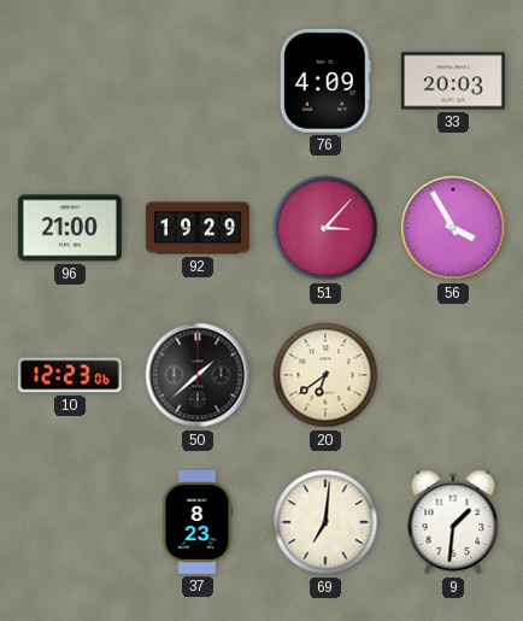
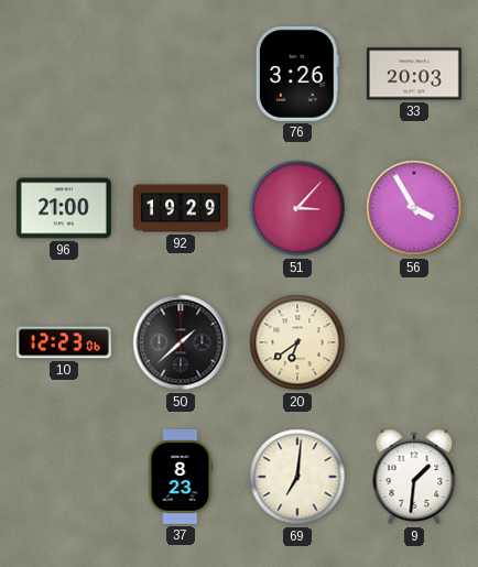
76: 4:09 -> 3:26 (297, 74)
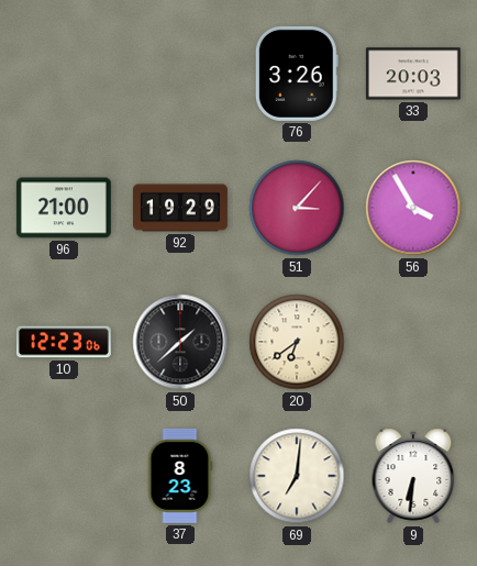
9: 1:31 -> 6:31 (413, 476)
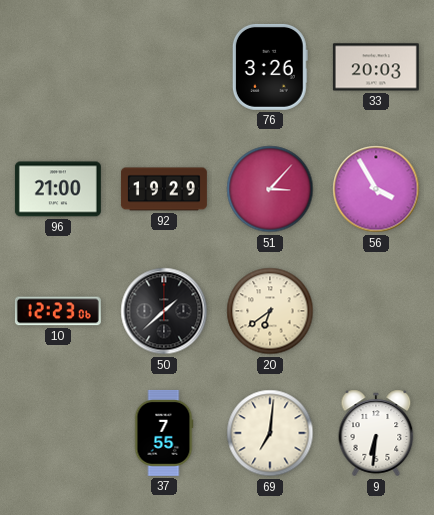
37: 8:23 -> 7:55 (164, 433)
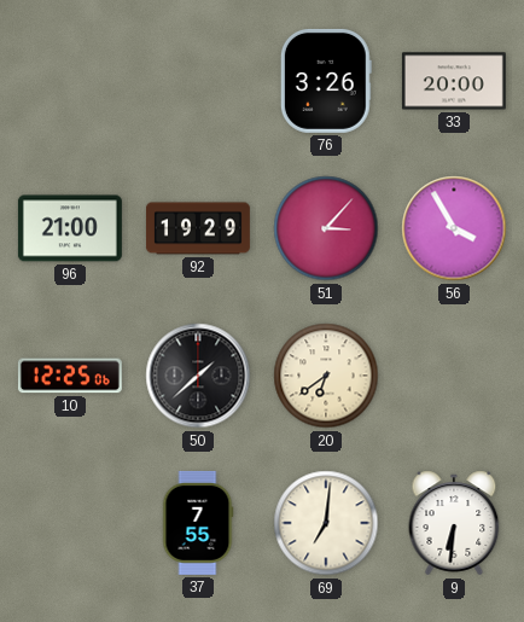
33: 20:03 -> 20:00 (454, 81)
10: 12:23 -> 12:25 (70, 376)
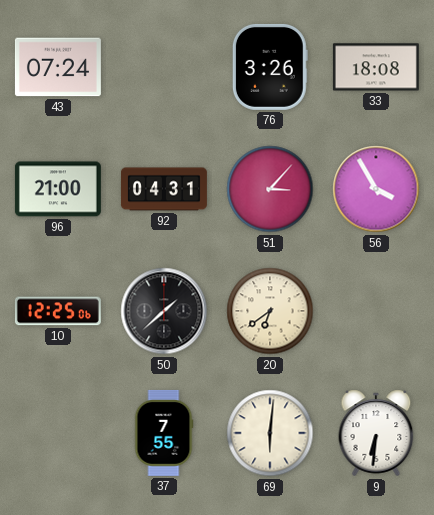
43: none -> 07:24 (58, 67)
33: 20:00 -> 18:08 (376, 67)
92: 19:29 -> 04:31 (164, 189)
69: 7:01 -> 6:01 (270, 433)
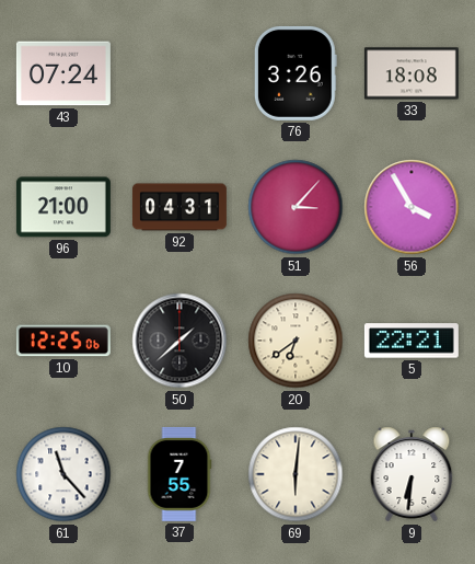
5: none -> 22:21 (412, 341)
61: none -> 11:23 (63, 474)
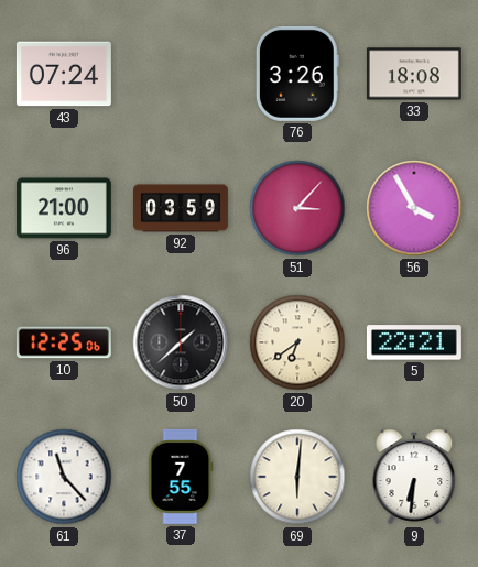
92: 04:31 -> 03:59 (181, 208)
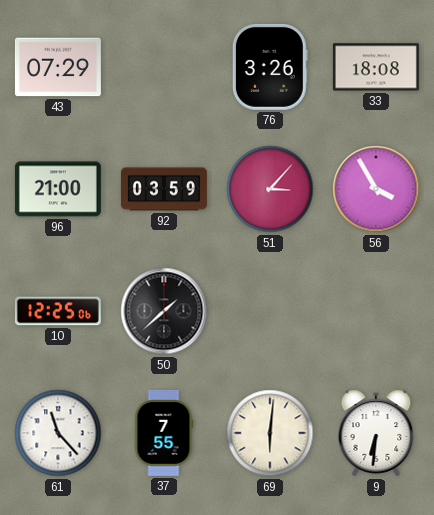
43: 07:24 -> 07:29 (58, 67)
20: 6:39 -> none (297, 342)
5: 22:21 -> none (414, 342)
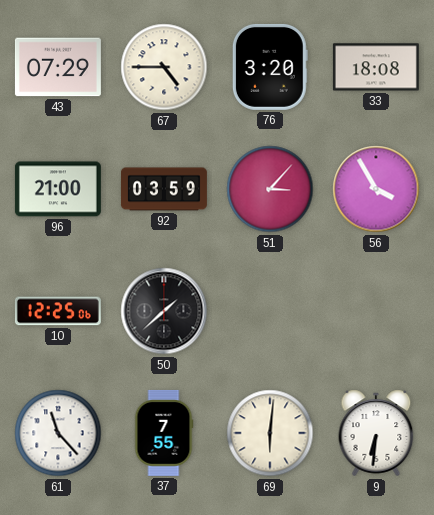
67: none -> 4:45 (164, 67)
76: 3:26 -> 3:20 (270, 67)
